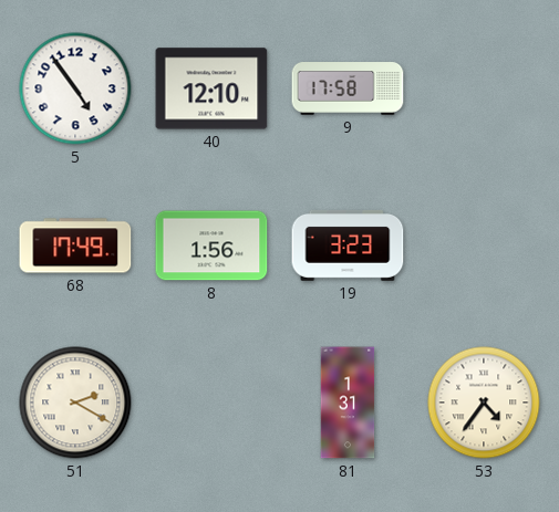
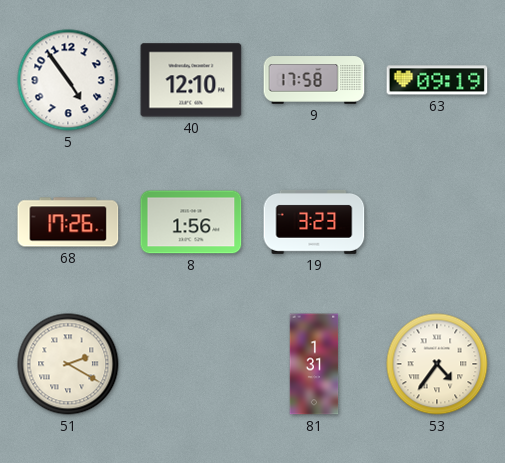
63: none -> 09:19 (437, 80)
68: 17:49 -> 17:26 (68, 222)
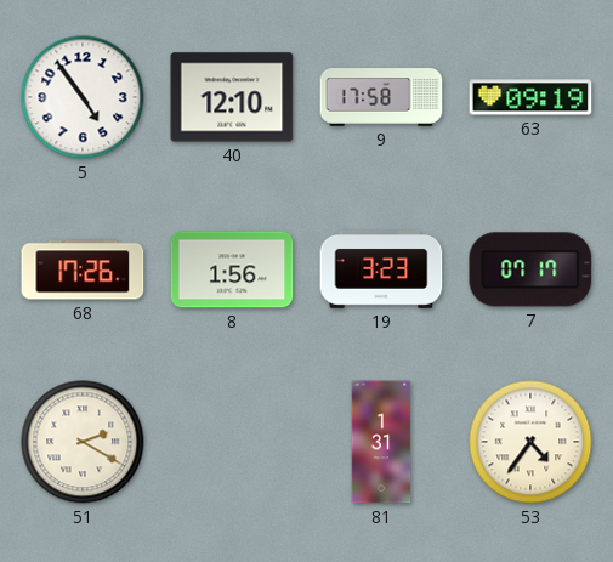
7: none -> 07:17 (530, 269)
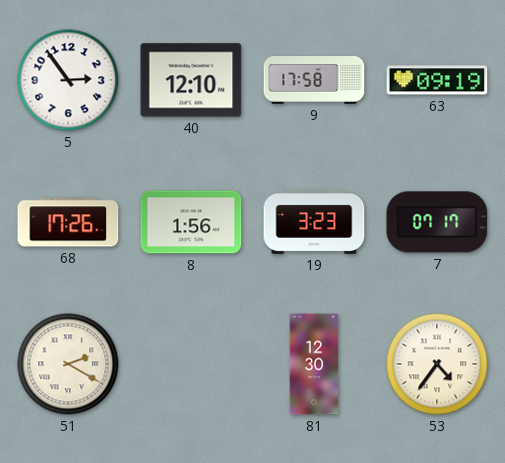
5: 4:54 -> 2:54 (68, 80)
81: 1:31 -> 12:30 (314, 364)
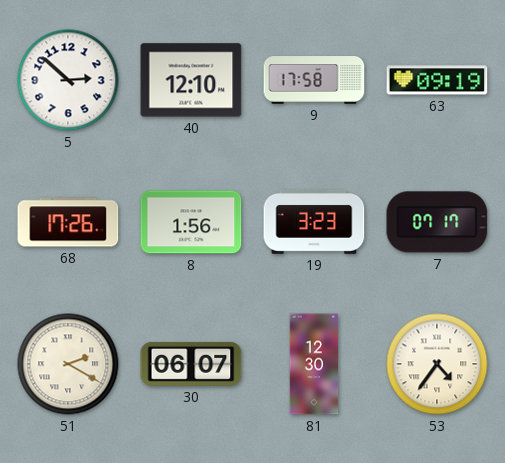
5: 2:54 -> 2:52 (68, 80)
30: none -> 06:07 (191, 364)
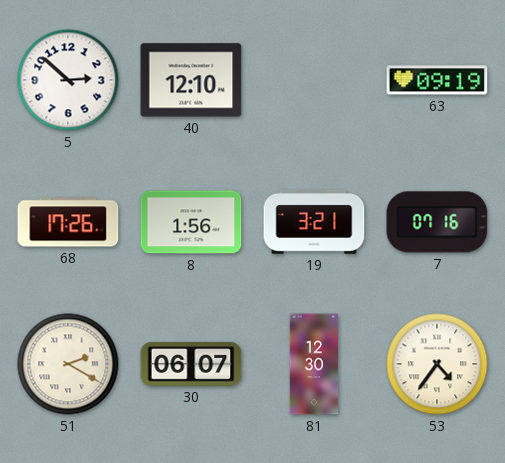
9: 17:58 -> none (314, 80)
19: 3:23 -> 3:21 (314, 222)
7: 07:17 -> 07:16 (437, 222)
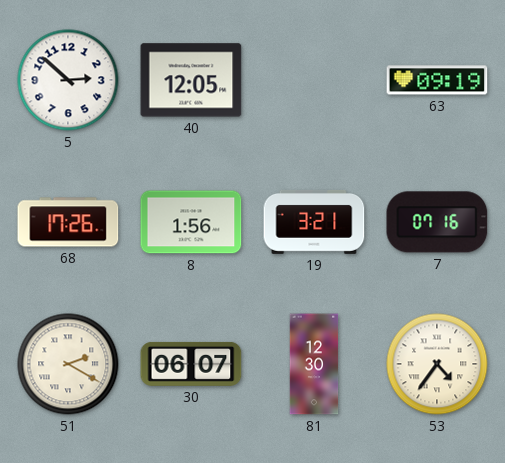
40: 12:10 -> 12:05 (191, 80)
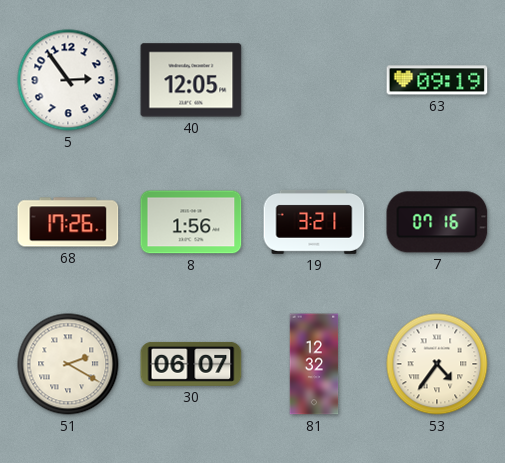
5: 2:52 -> 2:54 (68, 80)
81: 12:30 -> 12:32 (314, 364)
